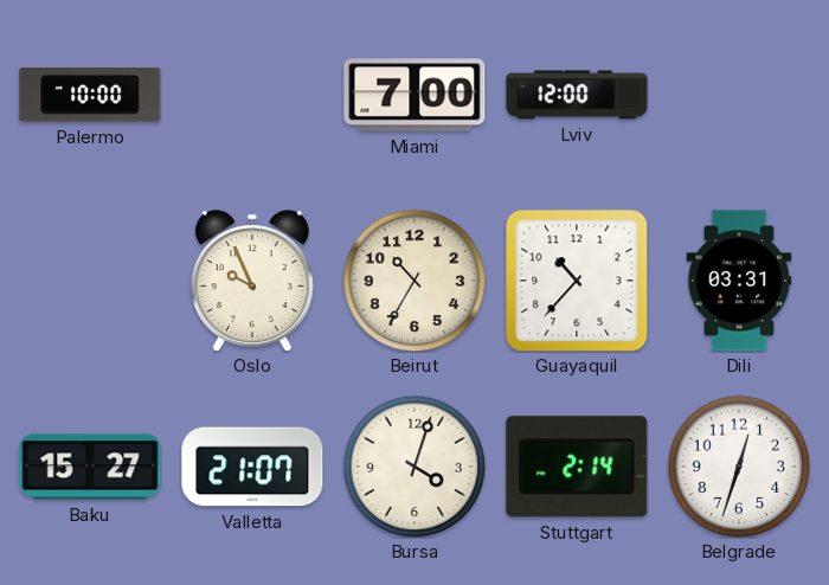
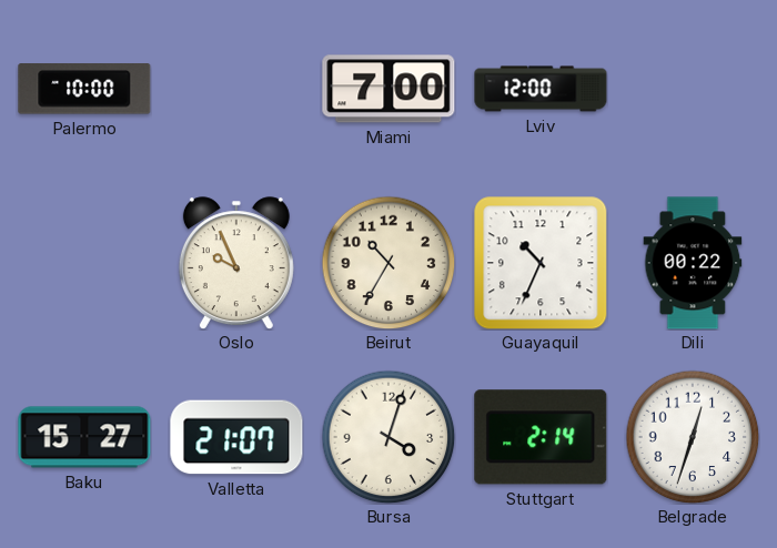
Guayaquil: 10:37 -> 10:34 (541, 263)
Dili: 03:31 -> 00:22 (693, 263)
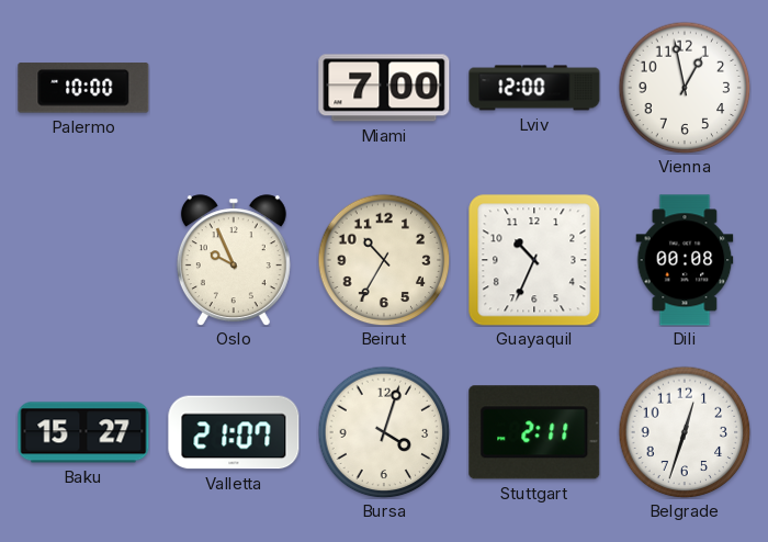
Vienna: none -> 12:58 (685, 88)
Dili: 00:22 -> 00:08 (685, 260)
Stuttgart: 2:14 -> 2:11 (534, 432)
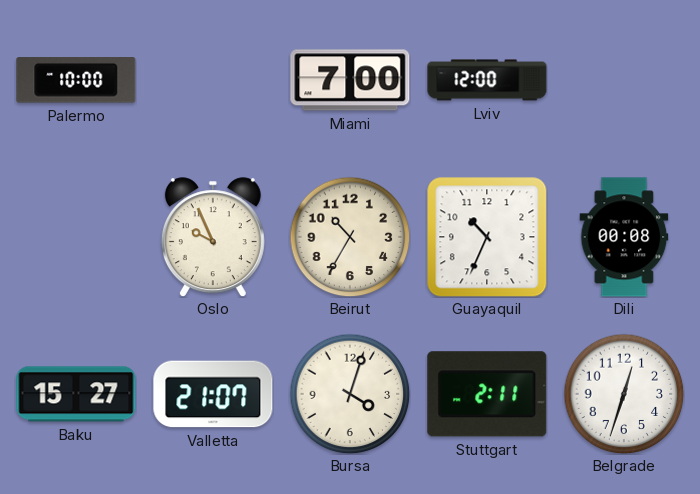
Vienna: 12:58 -> none (685, 88)
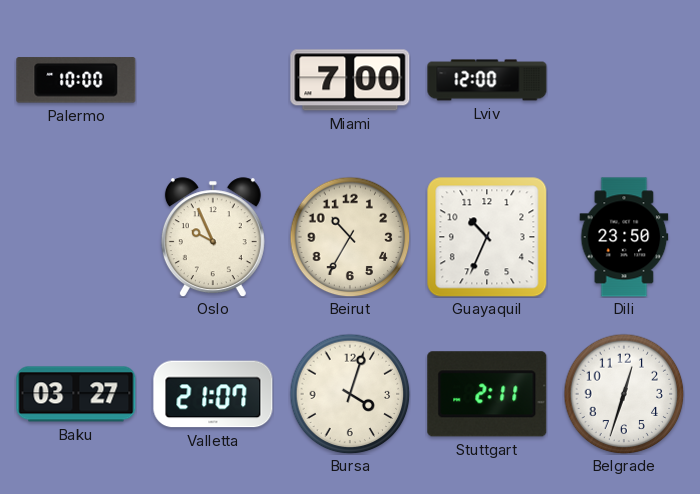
Dili: 00:08 -> 23:50 (624, 237)
Baku: 15:27 -> 03:27 (76, 394)
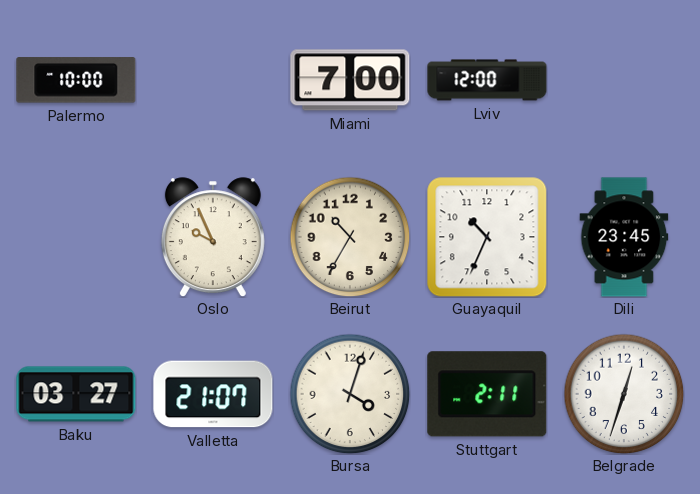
Dili: 23:50 -> 23:45 (624, 237)
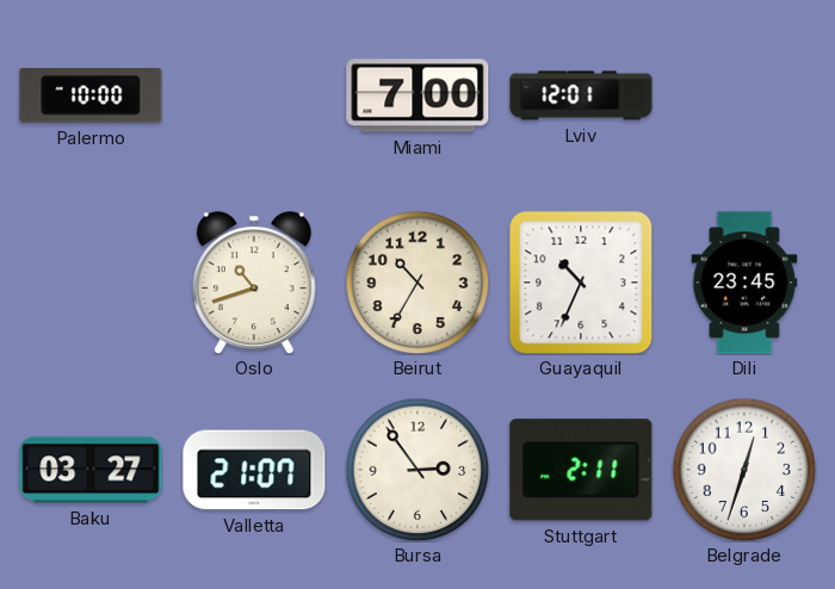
Lviv: 12:00 -> 12:01 (581, 95)
Oslo: 9:56 -> 10:42 (254, 283)
Bursa: 4:03 -> 2:54 (417, 470)
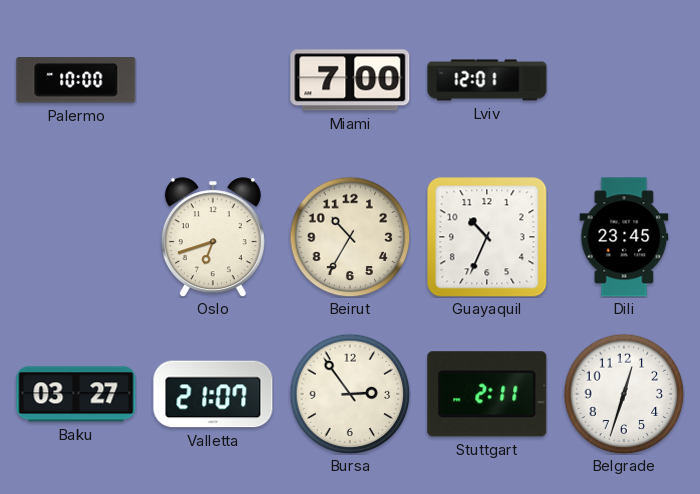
Oslo: 10:42 -> 6:42 (213, 237)
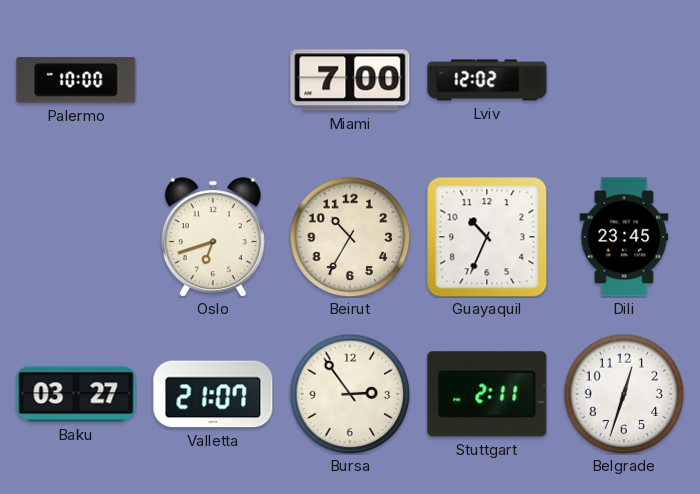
Lviv: 12:01 -> 12:02 (487, 80)
